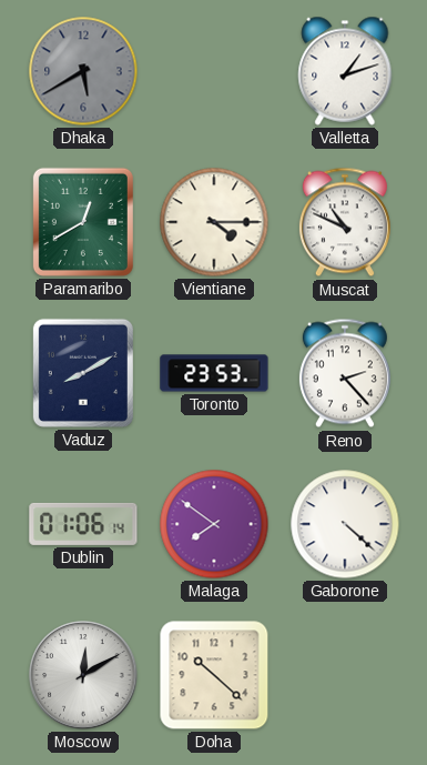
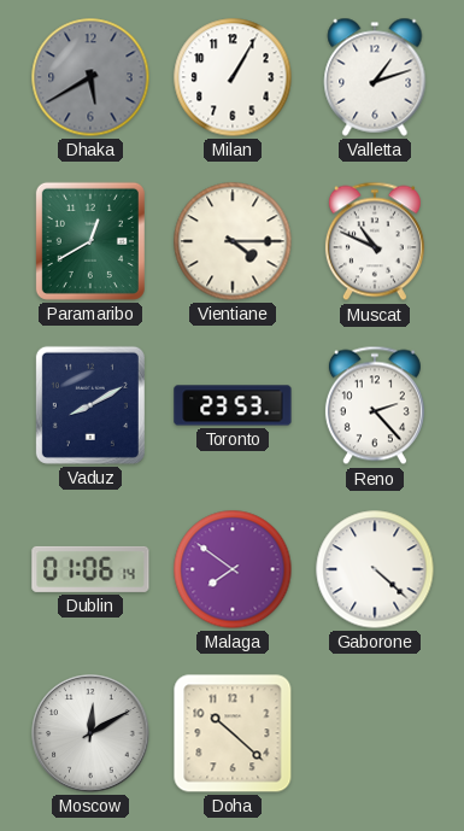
Milan: none -> 1:05 (233, 77)
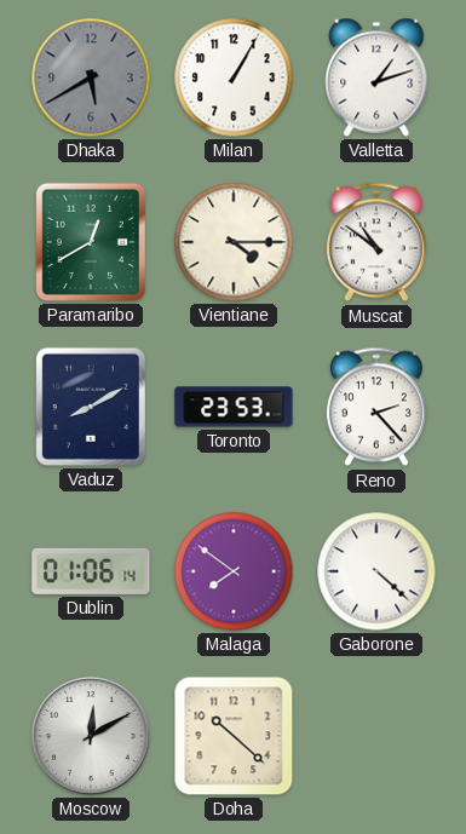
Muscat: 10:49 -> 10:51 (376, 242)
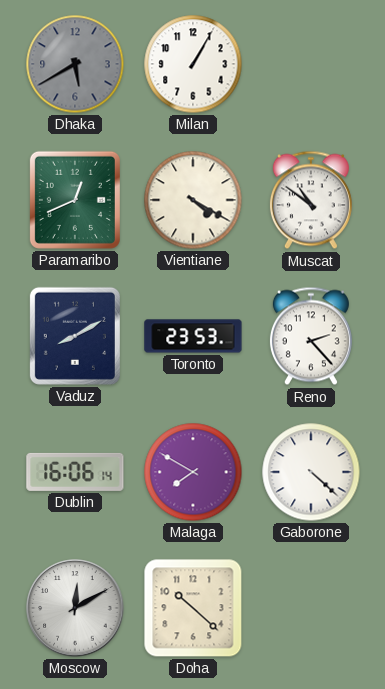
Valletta: 1:12 -> none (376, 77)
Paramaribo: 12:40 -> 12:41 (75, 200)
Vientiane: 4:15 -> 4:20 (193, 200)
Dublin: 01:06 -> 16:06 (75, 472)
Malaga: 7:51 -> 7:50 (193, 472)
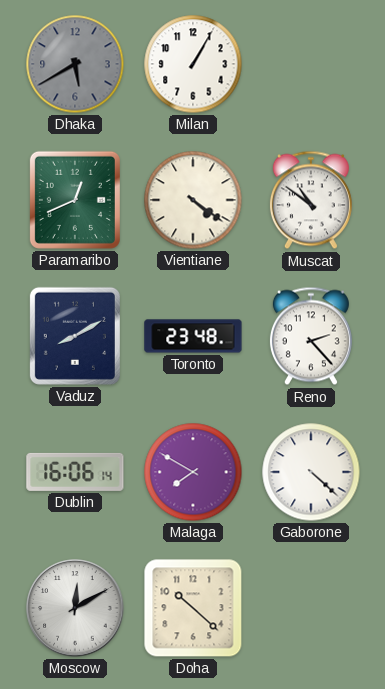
Vientiane: 4:20 -> 4:21 (193, 200)
Toronto: 23:53 -> 23:48 (193, 336)
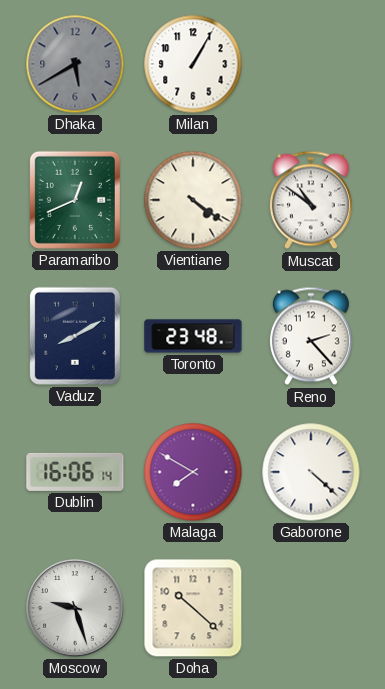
Moscow: 12:10 -> 9:27 (75, 608)
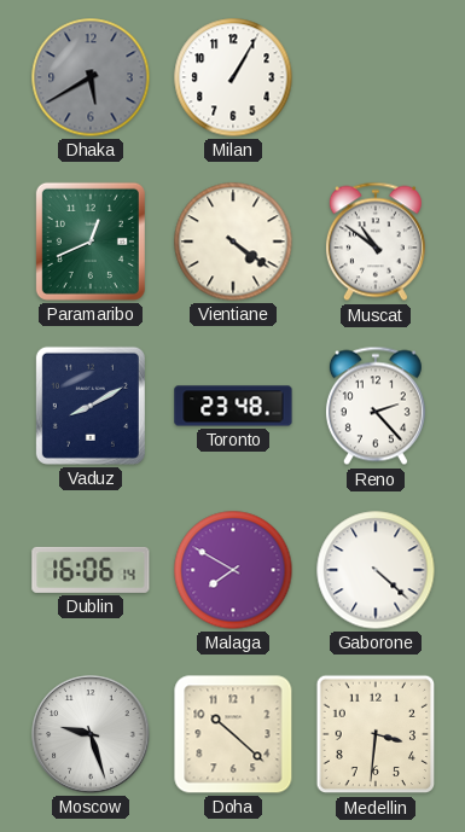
Medellin: none -> 3:31 (376, 734)
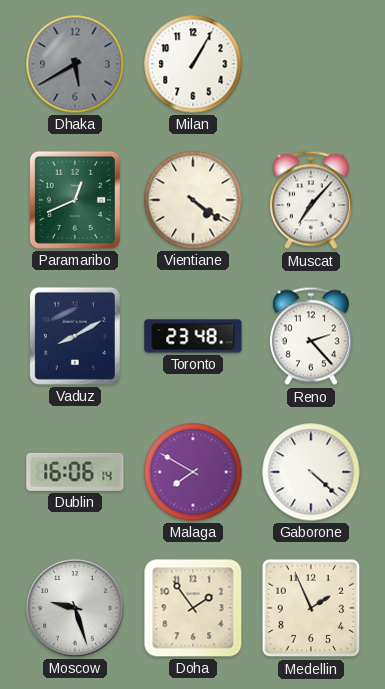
Muscat: 10:51 -> 7:07 (311, 200)
Doha: 10:22 -> 1:54 (193, 608)
Medellin: 3:31 -> 1:56 (311, 608)
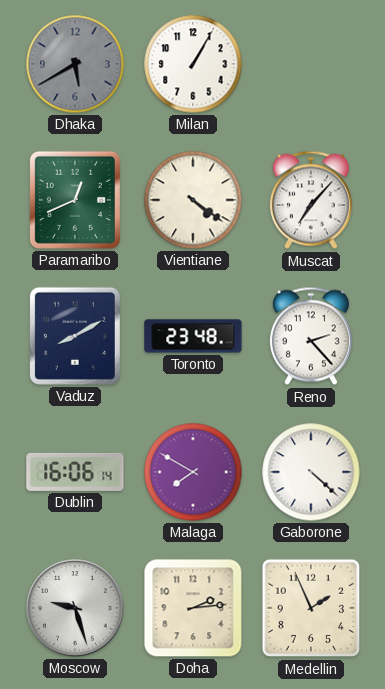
Doha: 1:54 -> 2:14 (193, 608)
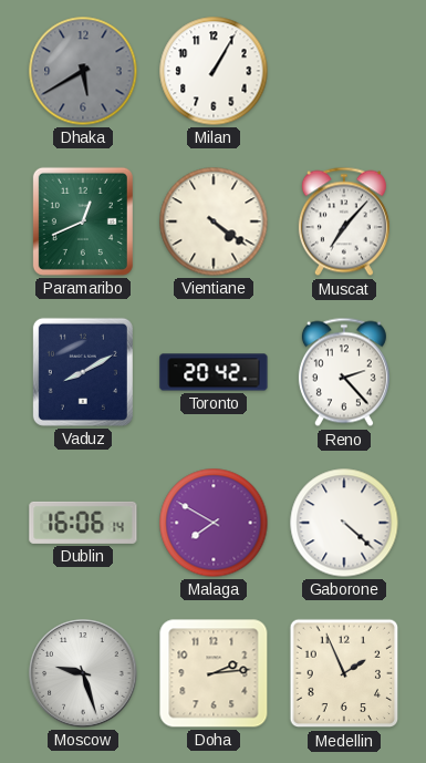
Toronto: 23:48 -> 20:42 (214, 372)
